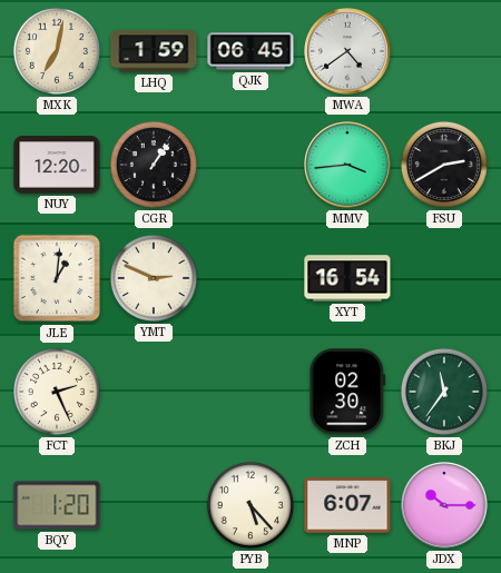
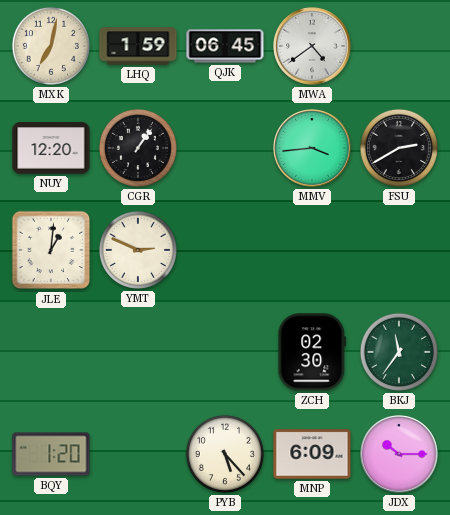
XYT: 16:54 -> none (347, 278)
FCT: 2:26 -> none (57, 392)
MNP: 6:07 -> 6:09 (312, 454)
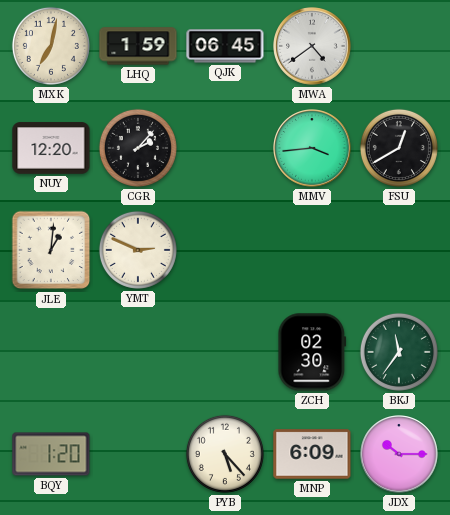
CGR: 1:06 -> 2:07 (138, 148)
FSU: 2:40 -> 12:40 (399, 148)
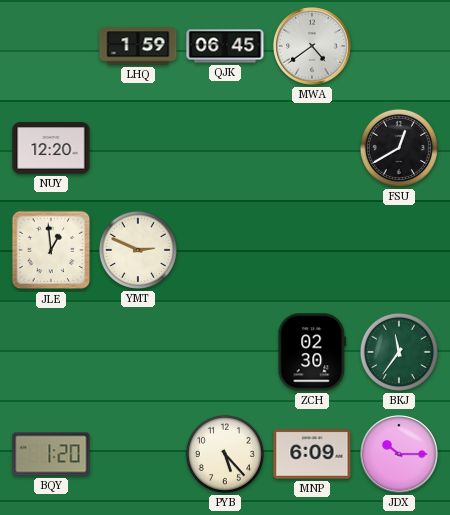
MXK: 7:02 -> none (51, 46)
CGR: 2:07 -> none (138, 148)
MMV: 3:44 -> none (312, 148)
JLE: 1:01 -> 12:59 (51, 250)
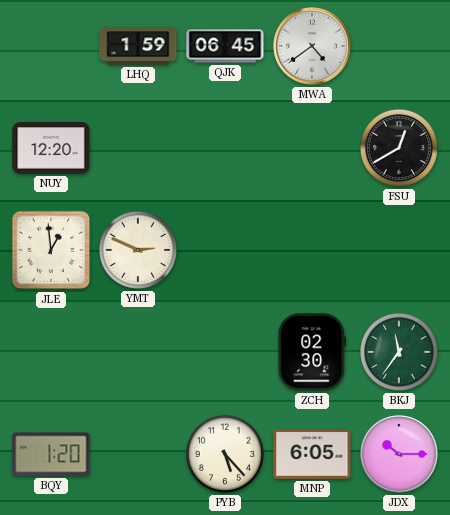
MNP: 6:09 -> 6:05 (312, 454)
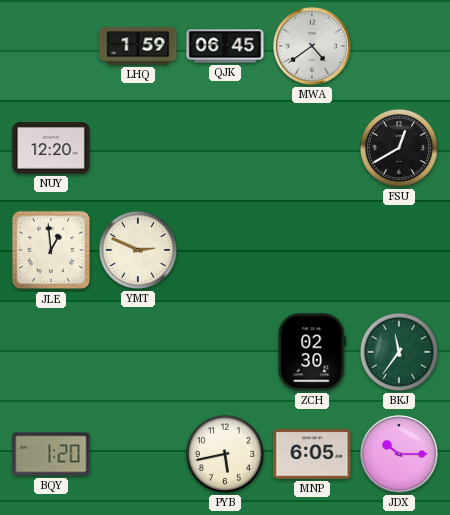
PYB: 5:23 -> 5:43 (225, 454)
